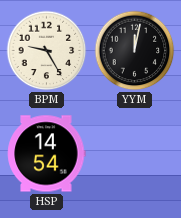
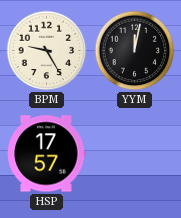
HSP: 14:54 -> 17:57 (47, 154)
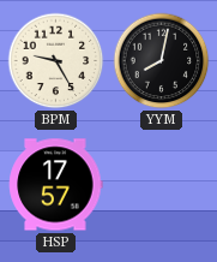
YYM: 12:02 -> 8:02 (162, 61)
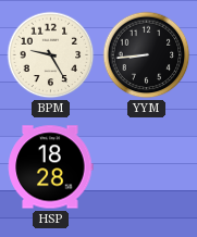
YYM: 8:02 -> 8:44 (147, 55)
HSP: 17:57 -> 18:28 (51, 167)
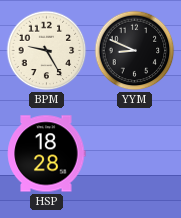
YYM: 8:44 -> 8:49 (135, 51)
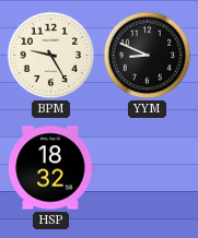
HSP: 18:28 -> 18:32 (51, 168)
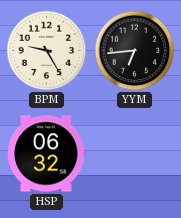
YYM: 8:49 -> 6:44 (135, 51)
HSP: 18:32 -> 06:32 (47, 154)
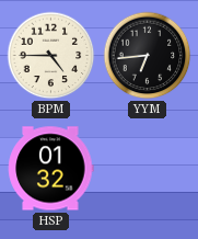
BPM: 9:25 -> 4:45 (51, 56)
HSP: 06:32 -> 01:32 (51, 169)
